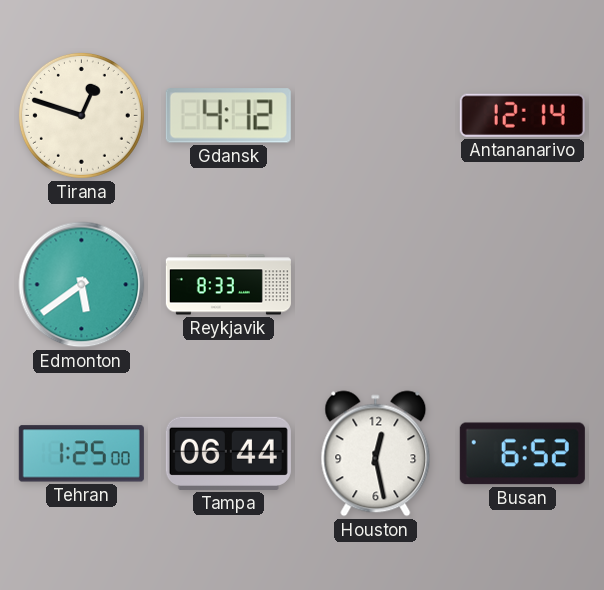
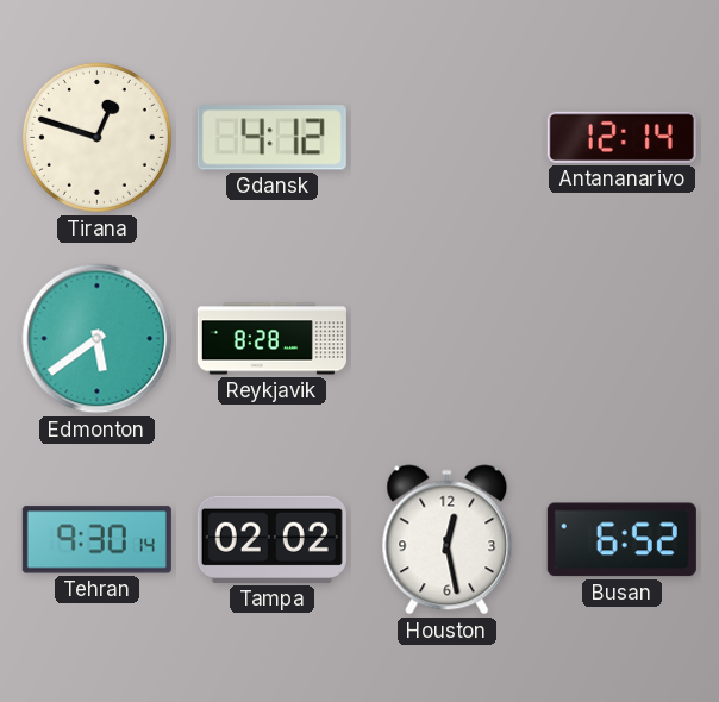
Reykjavik: 8:33 -> 8:28 (271, 339)
Tehran: 1:25 -> 9:30 (96, 540)
Tampa: 06:44 -> 02:02 (271, 539)
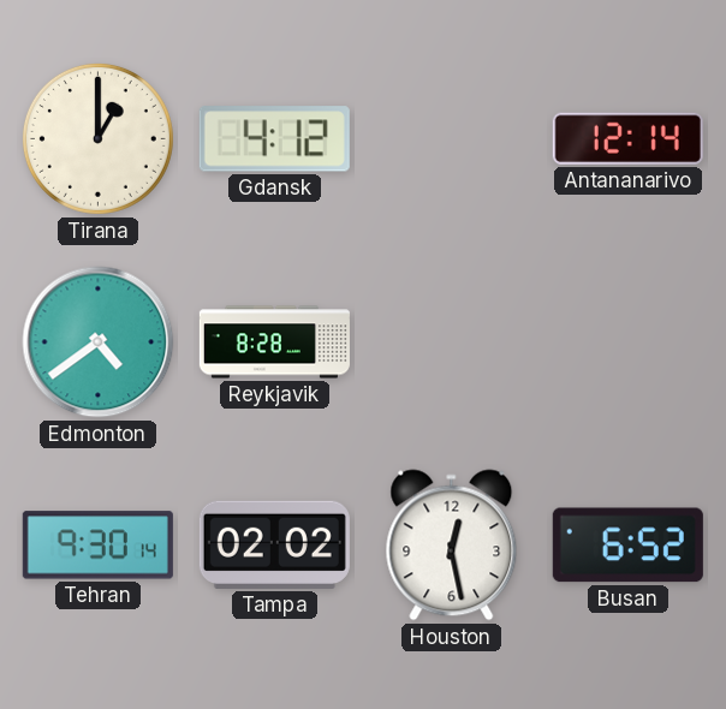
Tirana: 12:48 -> 1:00 (97, 138)
Edmonton: 5:39 -> 4:39 (99, 342)
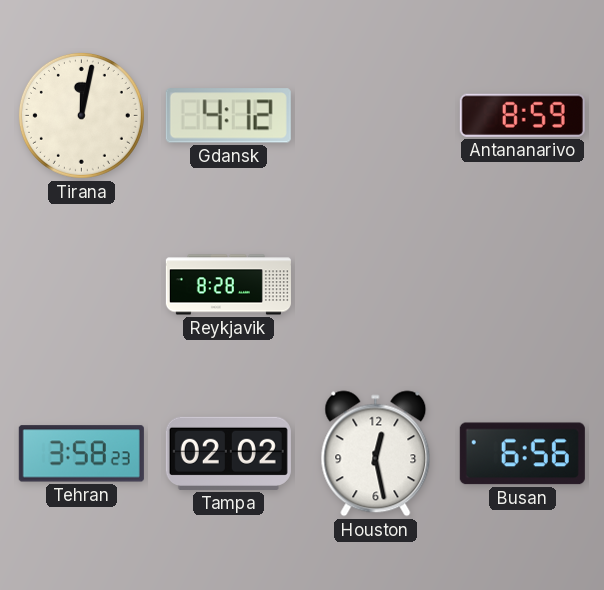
Tirana: 1:00 -> 12:02 (81, 115)
Antananarivo: 12:14 -> 8:59 (522, 115)
Edmonton: 4:39 -> none (99, 342)
Tehran: 9:30 -> 3:58 (81, 454)
Busan: 6:52 -> 6:56 (522, 454)
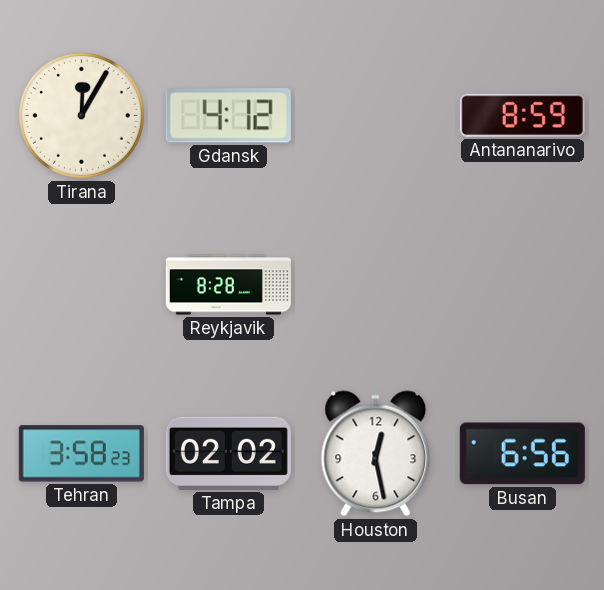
Tirana: 12:02 -> 12:05 (81, 115)
